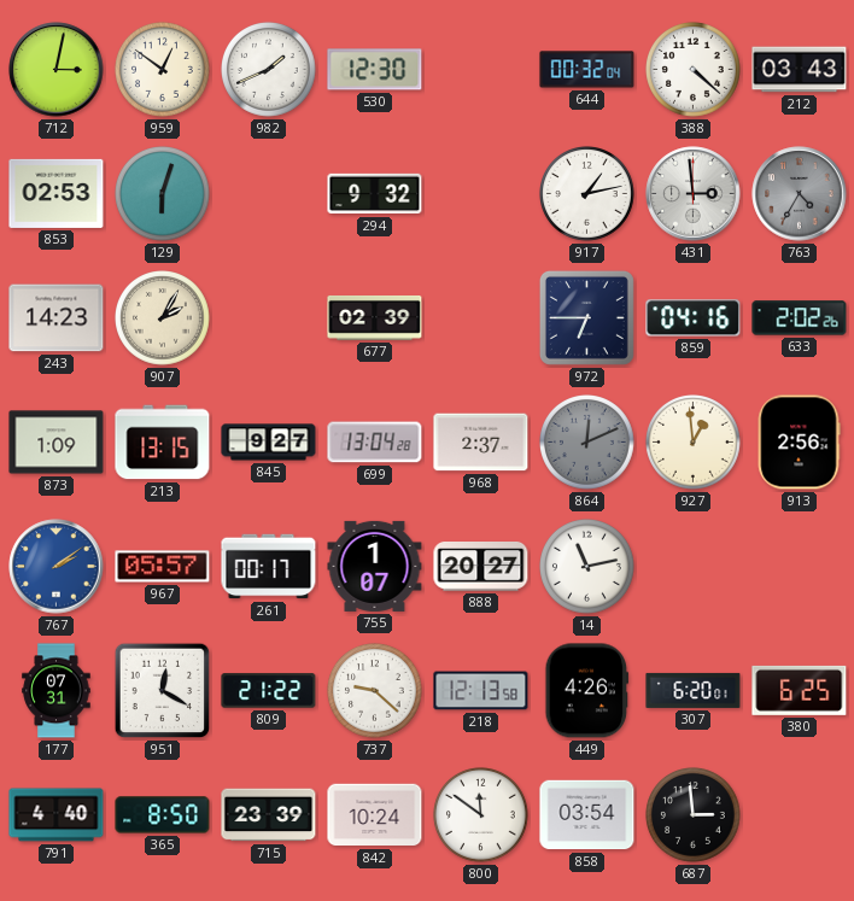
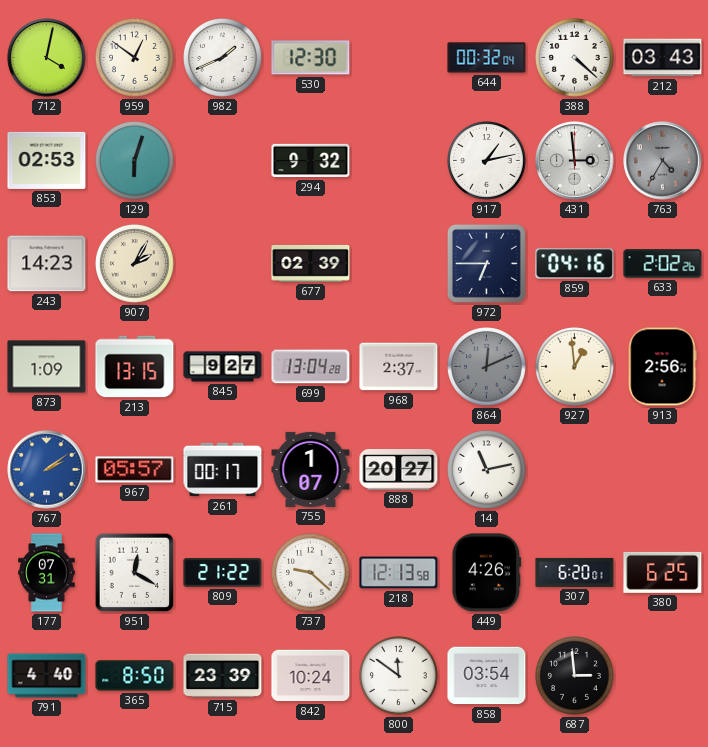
712: 3:02 -> 4:02 (47, 58)
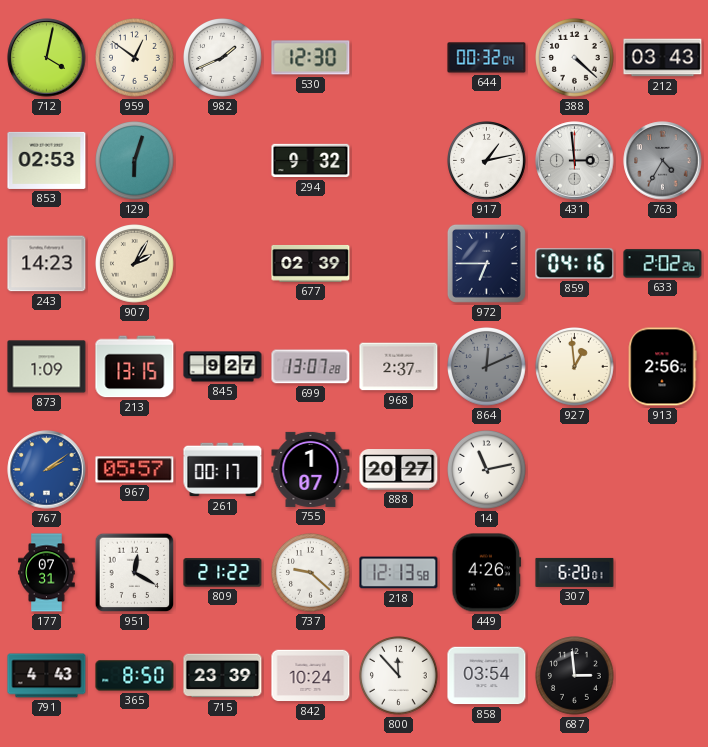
699: 13:04 -> 13:07 (311, 367)
380: 6:25 -> none (663, 572)
791: 4:40 -> 4:43 (47, 676)
800: 11:51 -> 11:53 (399, 676)
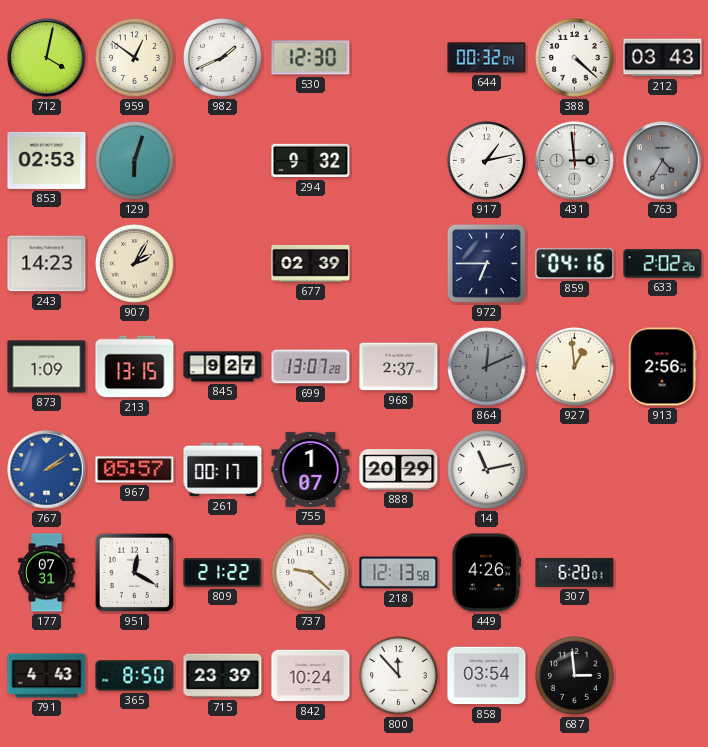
888: 20:27 -> 20:29 (399, 470)
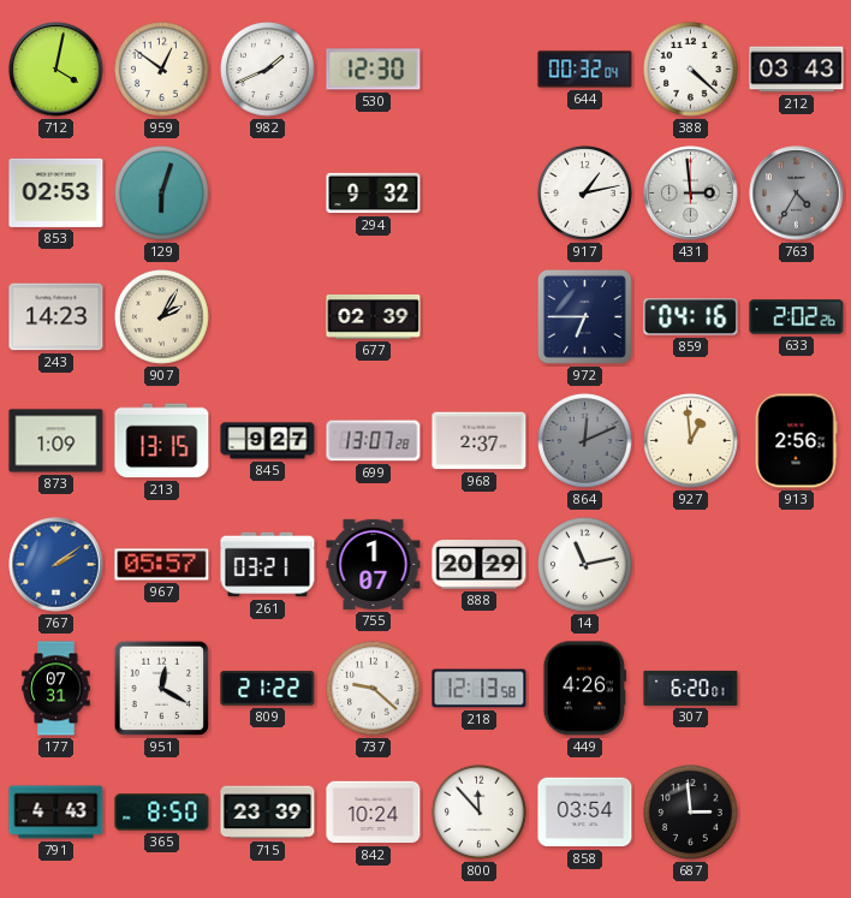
261: 00:17 -> 03:21 (268, 565)
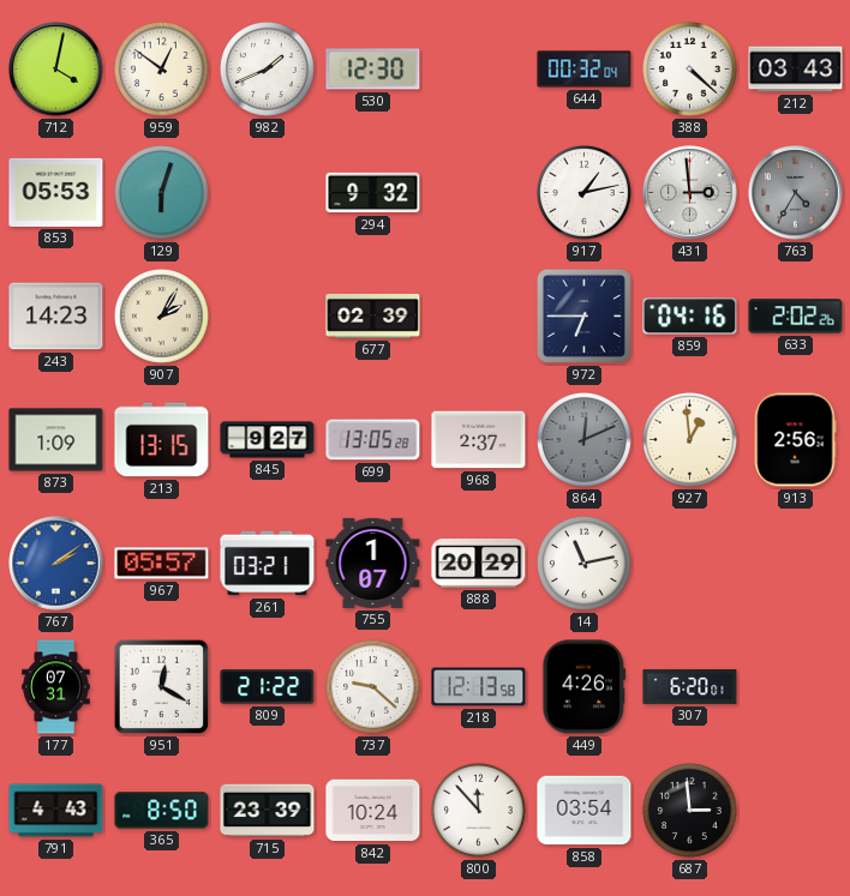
853: 02:53 -> 05:53 (56, 192)
699: 13:07 -> 13:05 (373, 440)
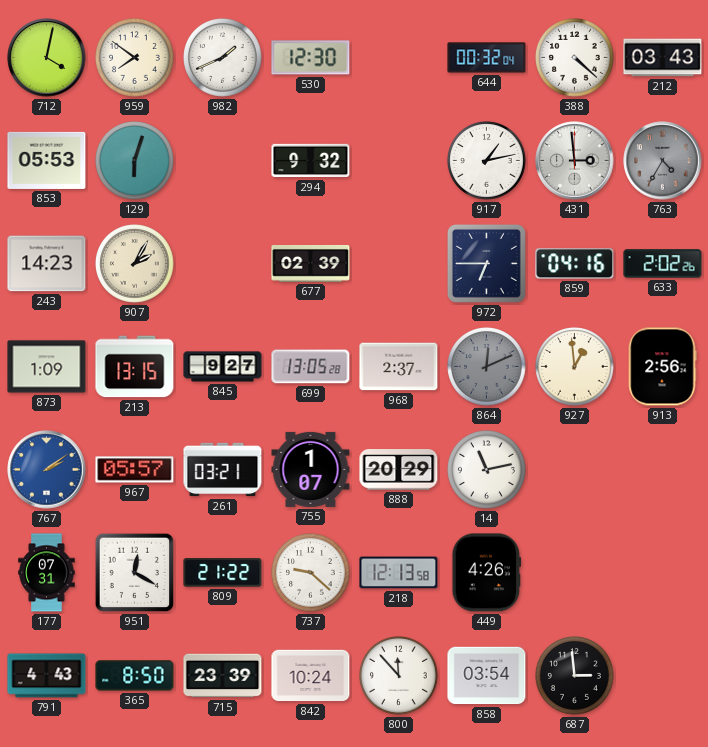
959: 12:51 -> 7:51 (135, 58)
307: 6:20 -> none (690, 686)
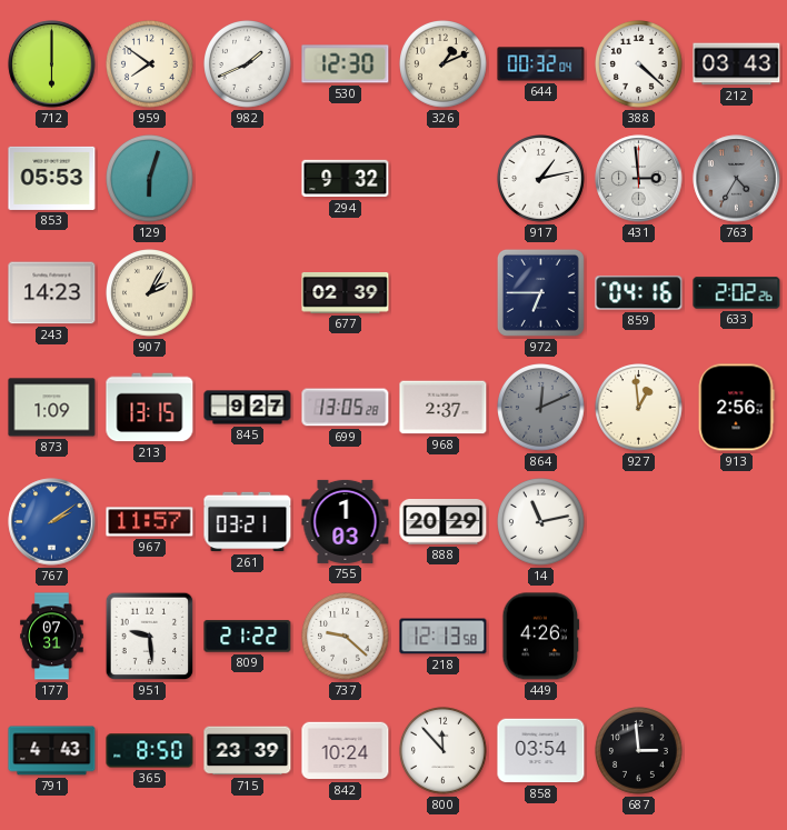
712: 4:02 -> 6:00 (52, 64)
326: none -> 1:11 (444, 64)
967: 05:57 -> 11:57 (150, 522)
755: 1:07 -> 1:03 (346, 521)
951: 12:20 -> 9:29 (150, 637)
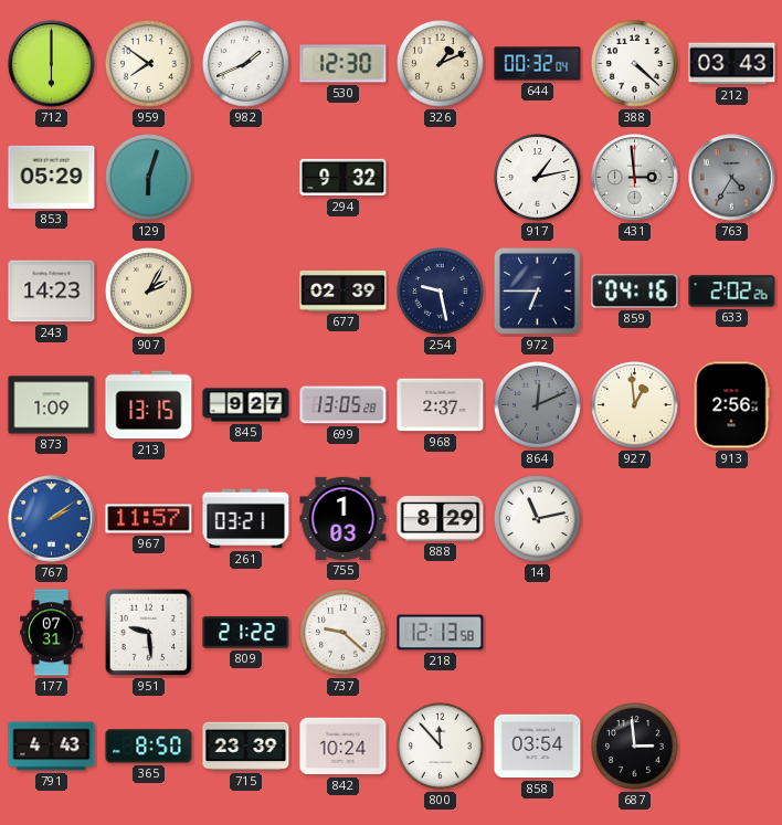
853: 05:53 -> 05:29 (52, 177)
254: none -> 9:28 (441, 292)
888: 20:29 -> 8:29 (441, 519)
449: 4:26 -> none (541, 637)
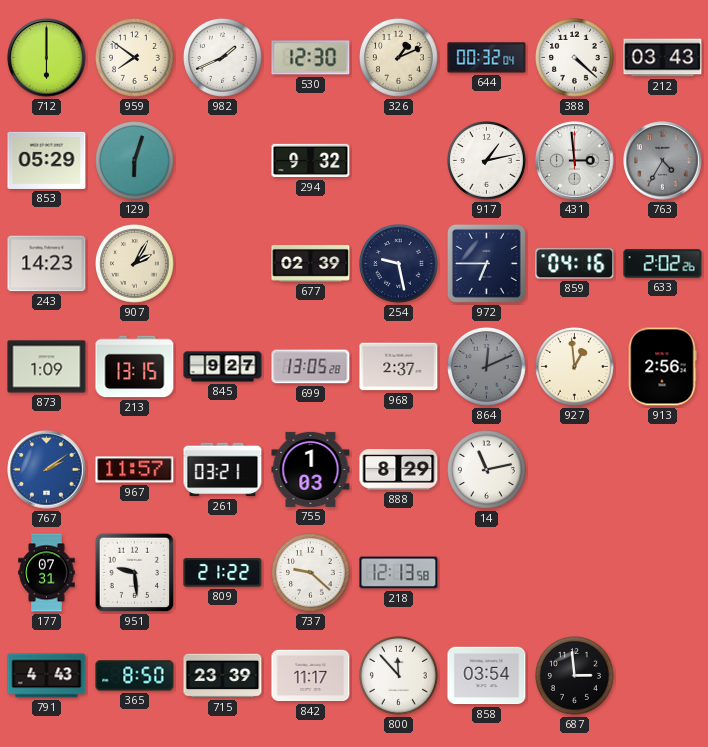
842: 10:24 -> 11:17 (311, 676)
